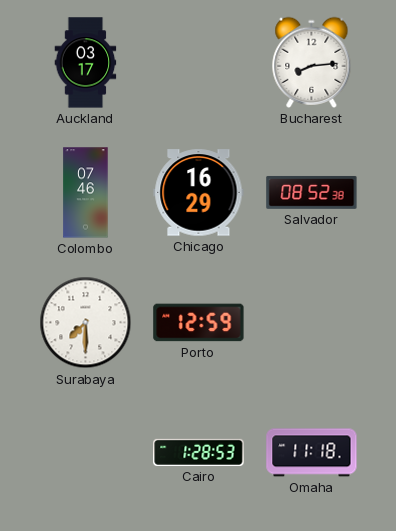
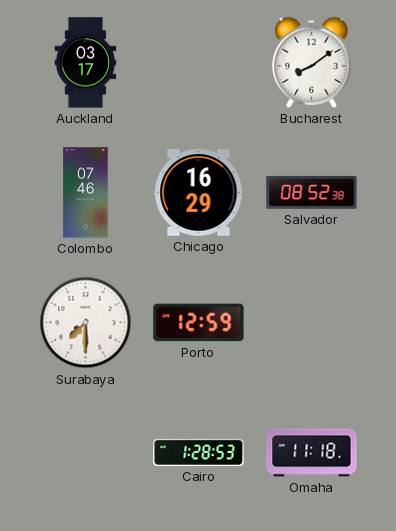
Bucharest: 8:14 -> 8:09 (312, 62)
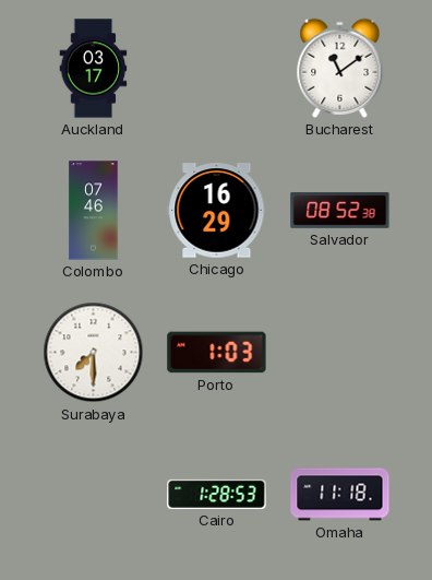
Bucharest: 8:09 -> 11:09 (340, 68)
Porto: 12:59 -> 1:03 (217, 353)
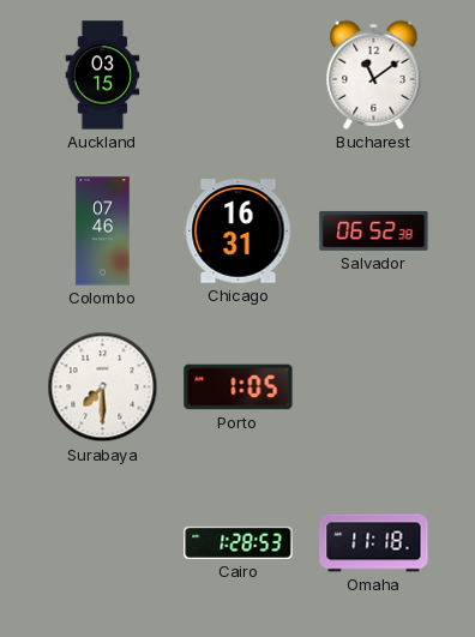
Auckland: 03:17 -> 03:15 (103, 76)
Chicago: 16:29 -> 16:31 (239, 232)
Salvador: 08:52 -> 06:52 (374, 232)
Porto: 1:03 -> 1:05 (239, 387)
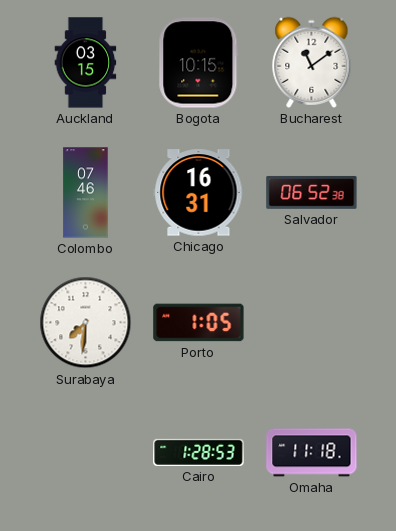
Bogota: none -> 10:15 (199, 63)
Surabaya: 7:30 -> 7:31 (86, 323)
